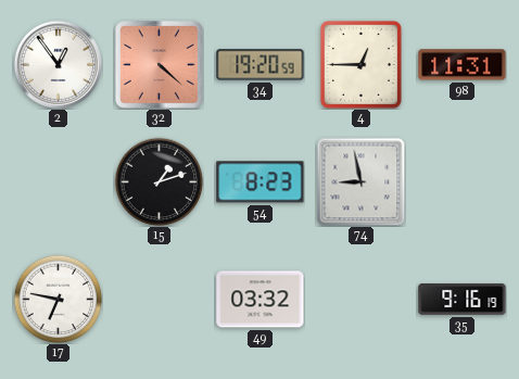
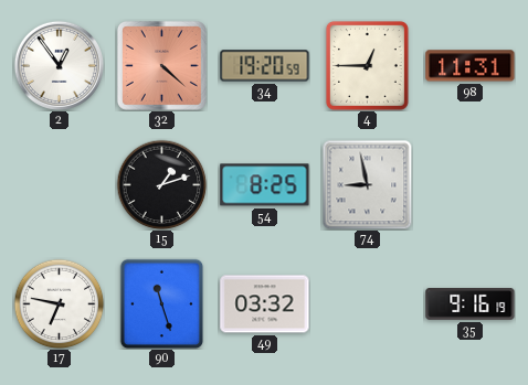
54: 8:23 -> 8:25 (265, 185)
90: none -> 11:27 (162, 303)
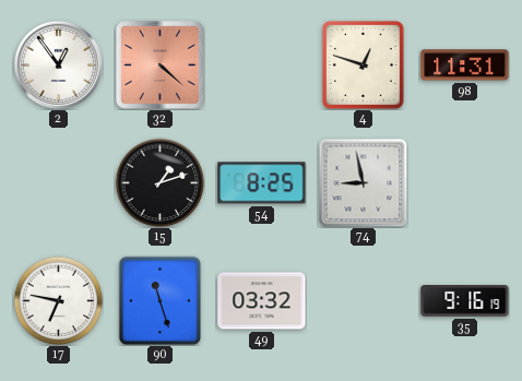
34: 19:20 -> none (265, 66)
4: 12:45 -> 12:48 (363, 64)
